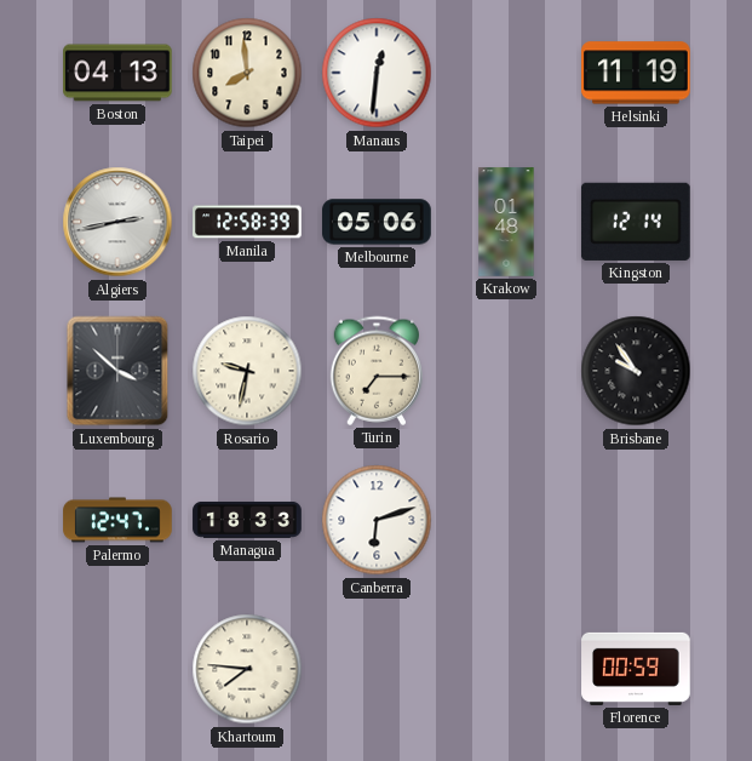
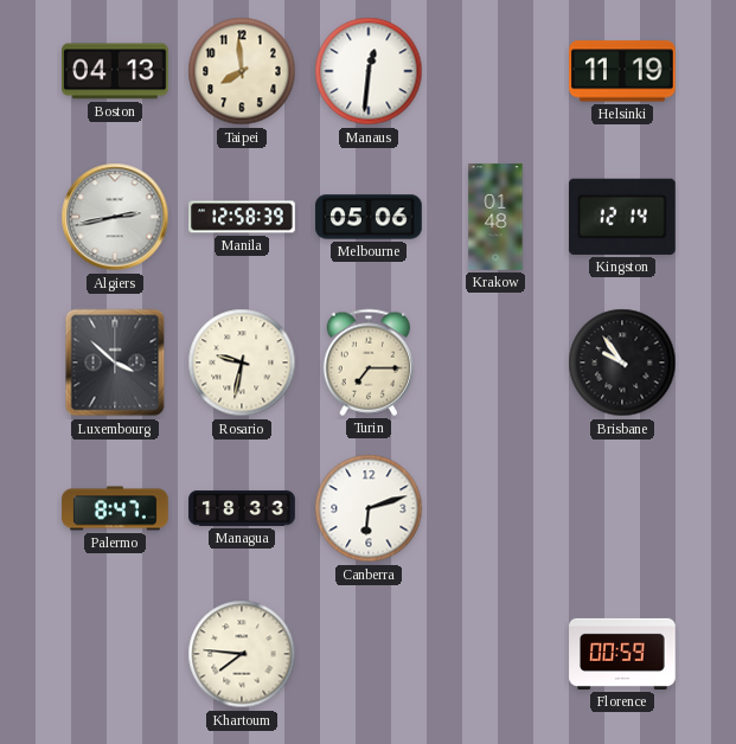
Palermo: 12:47 -> 8:47 (115, 508)
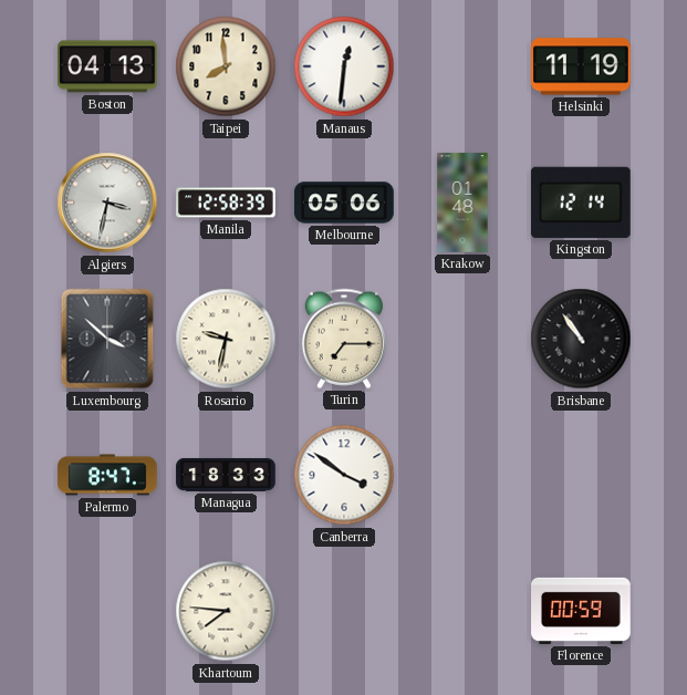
Algiers: 2:43 -> 3:32 (107, 203)
Brisbane: 9:54 -> 10:54 (581, 339)
Canberra: 6:12 -> 3:51 (344, 475)
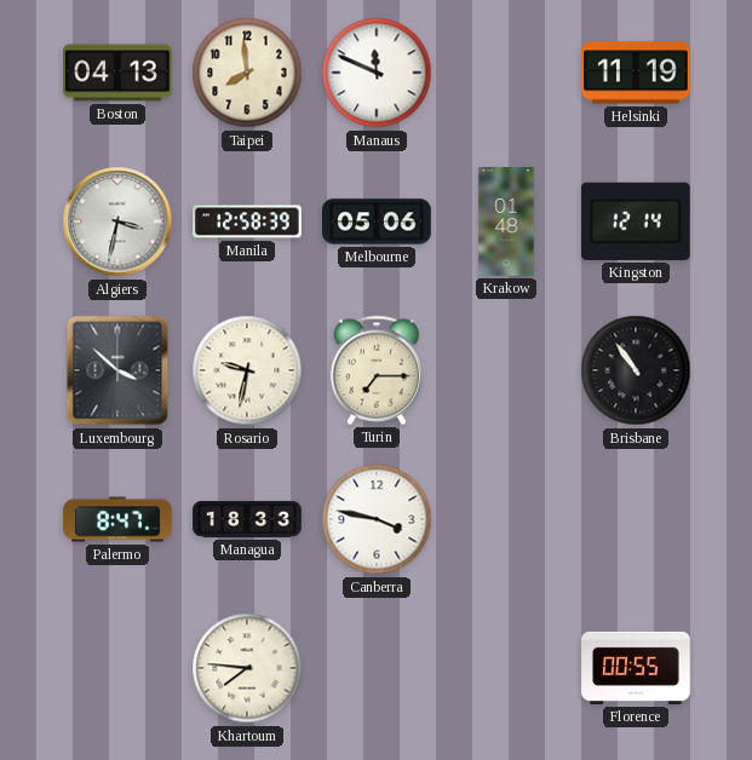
Manaus: 12:31 -> 11:49 (377, 73)
Canberra: 3:51 -> 3:47 (377, 519)
Florence: 00:59 -> 00:55 (636, 668)
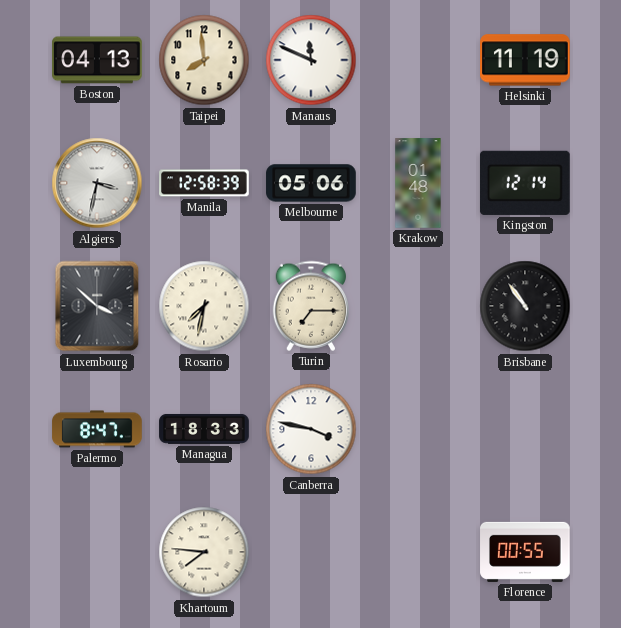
Rosario: 9:32 -> 7:32 (204, 306)
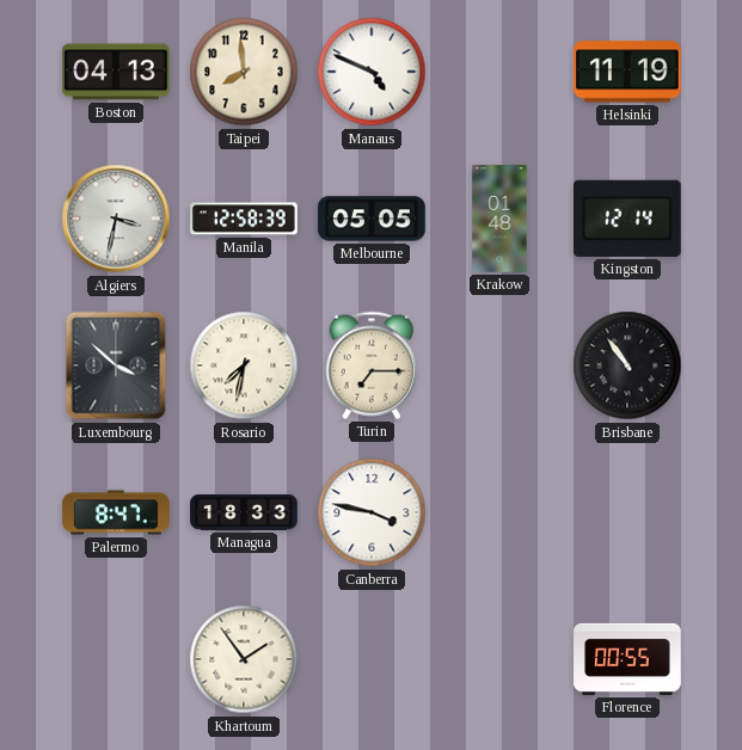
Manaus: 11:49 -> 4:49 (372, 72)
Melbourne: 05:06 -> 05:05 (372, 219)
Khartoum: 7:46 -> 1:54 (244, 659)
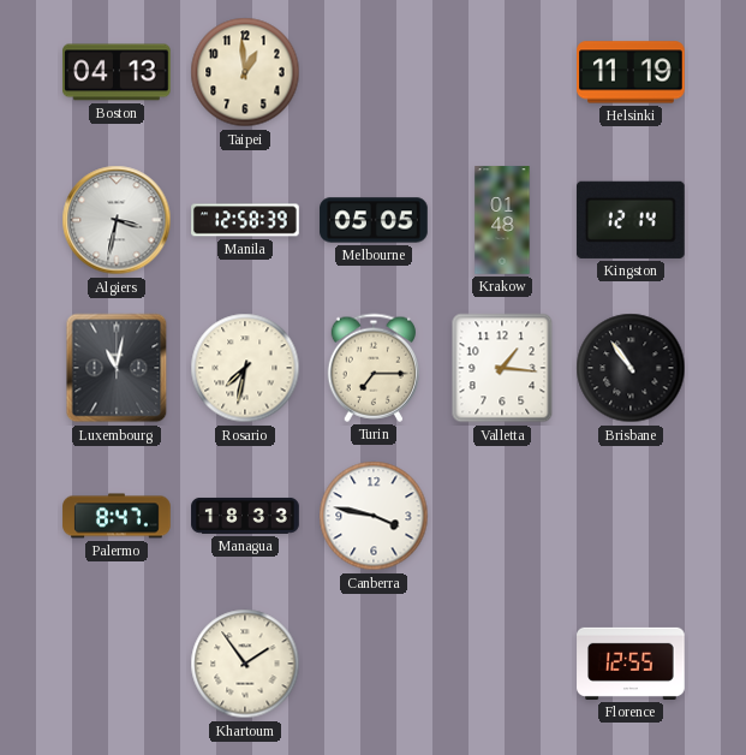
Taipei: 7:59 -> 12:59 (245, 72)
Manaus: 4:49 -> none (372, 72)
Luxembourg: 3:52 -> 11:02 (117, 368)
Valletta: none -> 1:16 (502, 368)
Florence: 00:55 -> 12:55 (631, 664)
